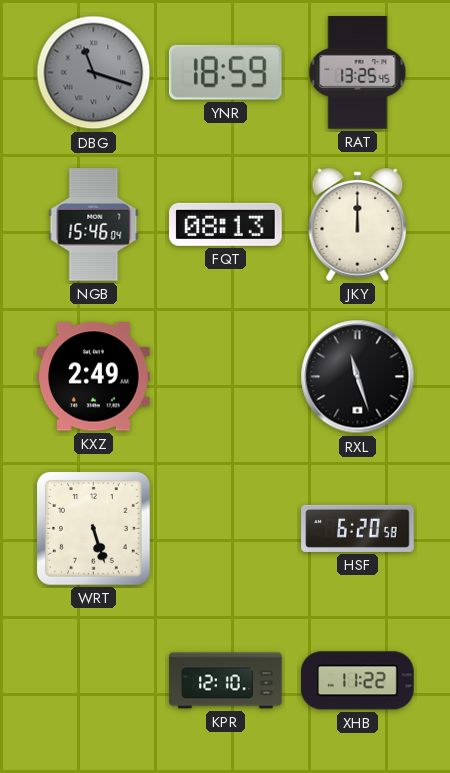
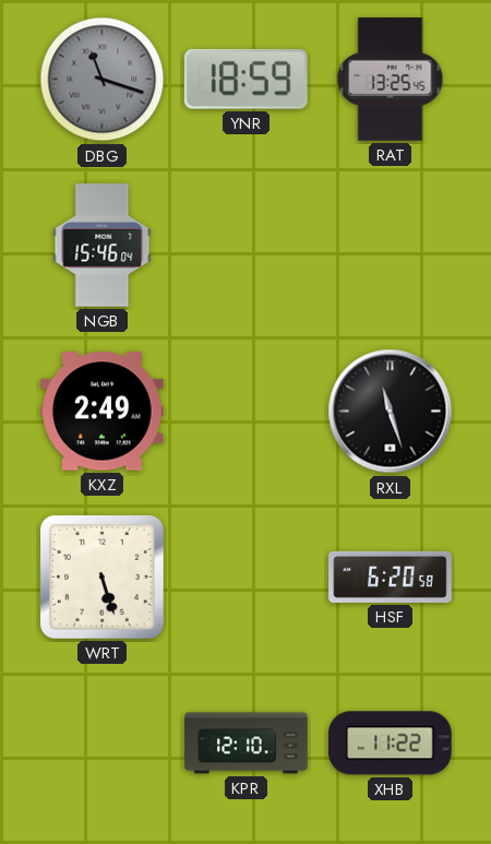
FQT: 08:13 -> none (226, 224)
JKY: 12:00 -> none (358, 224)
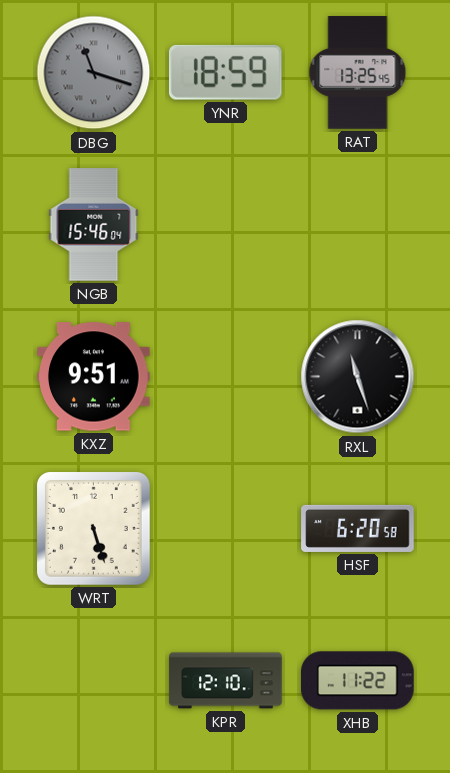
KXZ: 2:49 -> 9:51 (94, 377)
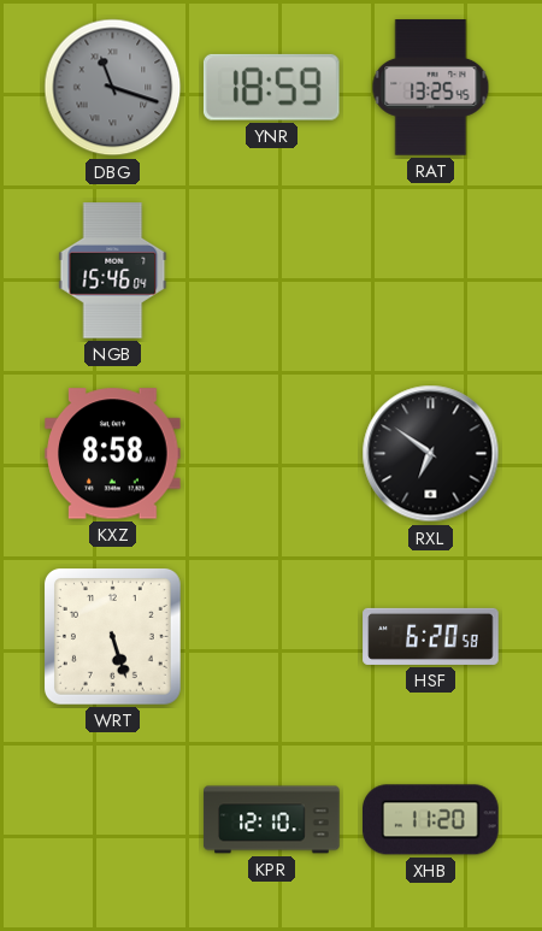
KXZ: 9:51 -> 8:58 (113, 454)
RXL: 11:27 -> 6:51 (431, 454)
XHB: 11:22 -> 11:20 (431, 820)
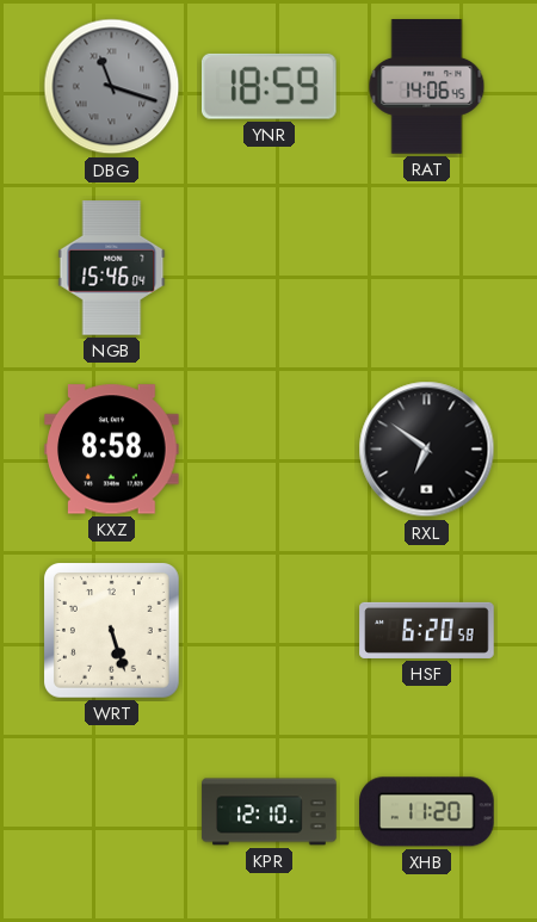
RAT: 13:25 -> 14:06 (427, 87)
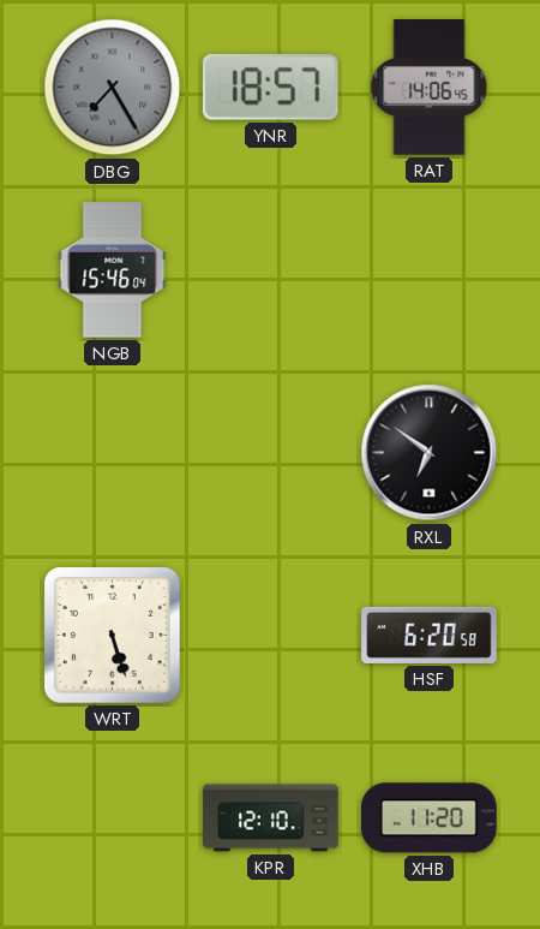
DBG: 11:18 -> 7:25 (113, 88)
YNR: 18:59 -> 18:57 (270, 87)
KXZ: 8:58 -> none (112, 450)
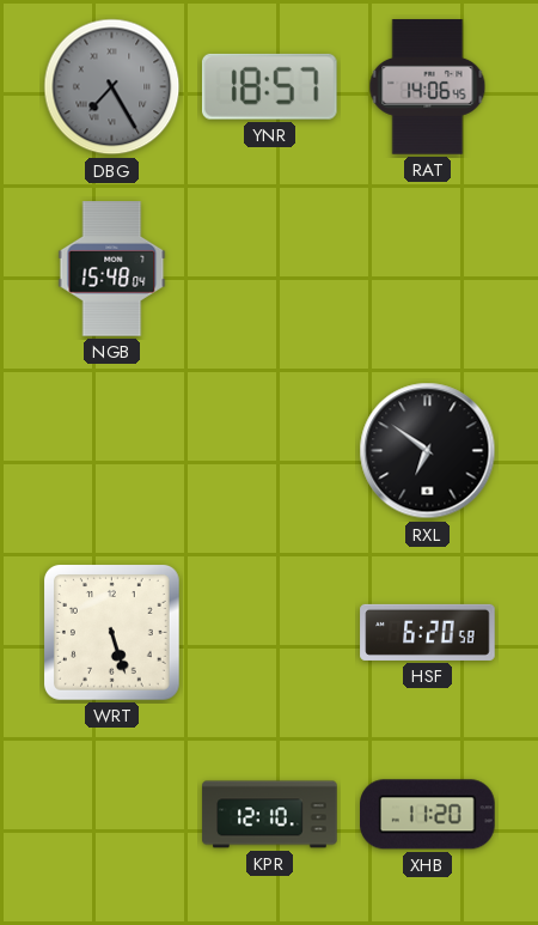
NGB: 15:46 -> 15:48 (112, 269)
